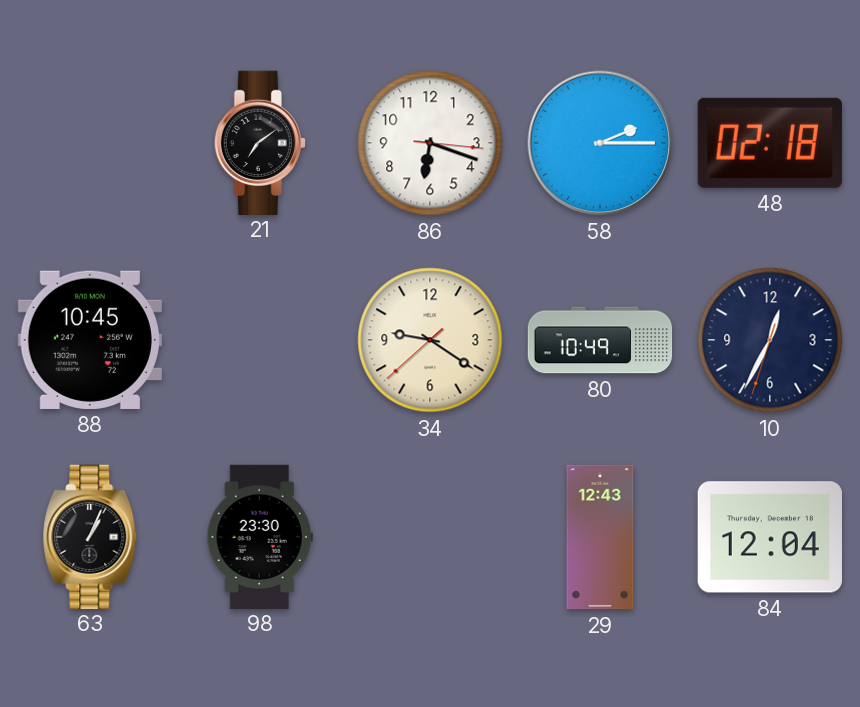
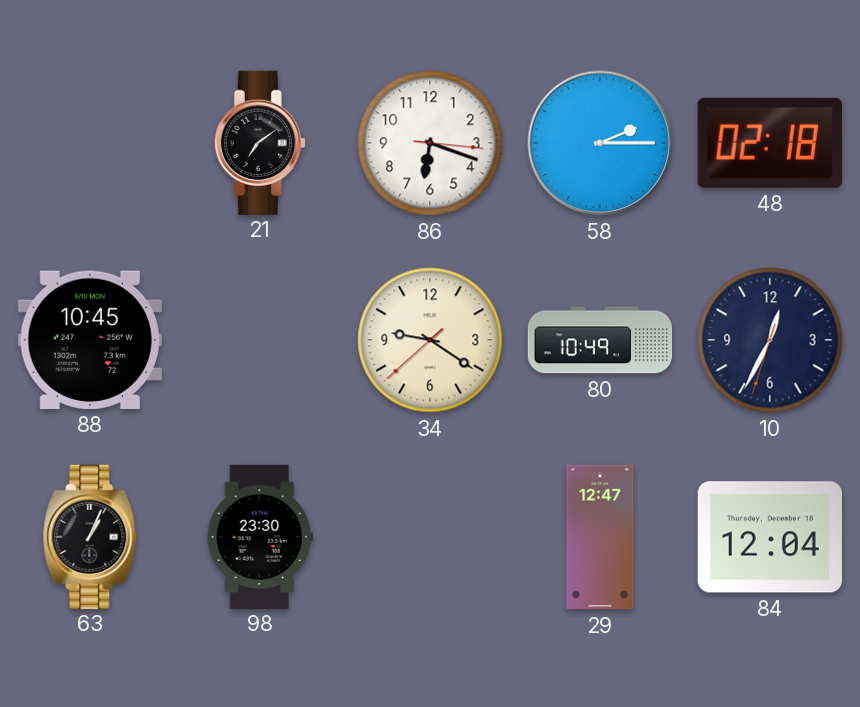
29: 12:43 -> 12:47 (600, 537)
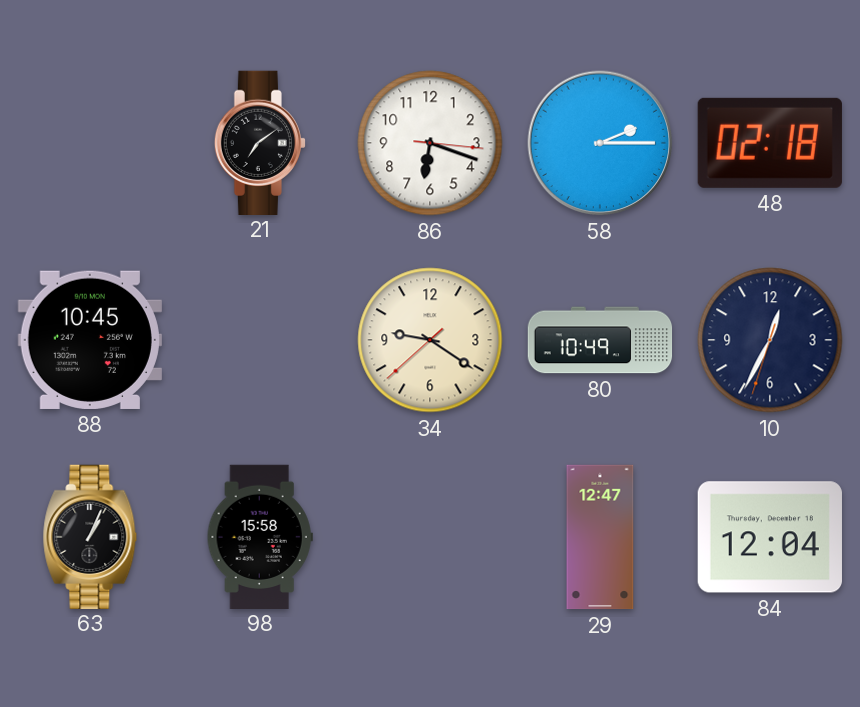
98: 23:30 -> 15:58 (260, 536)
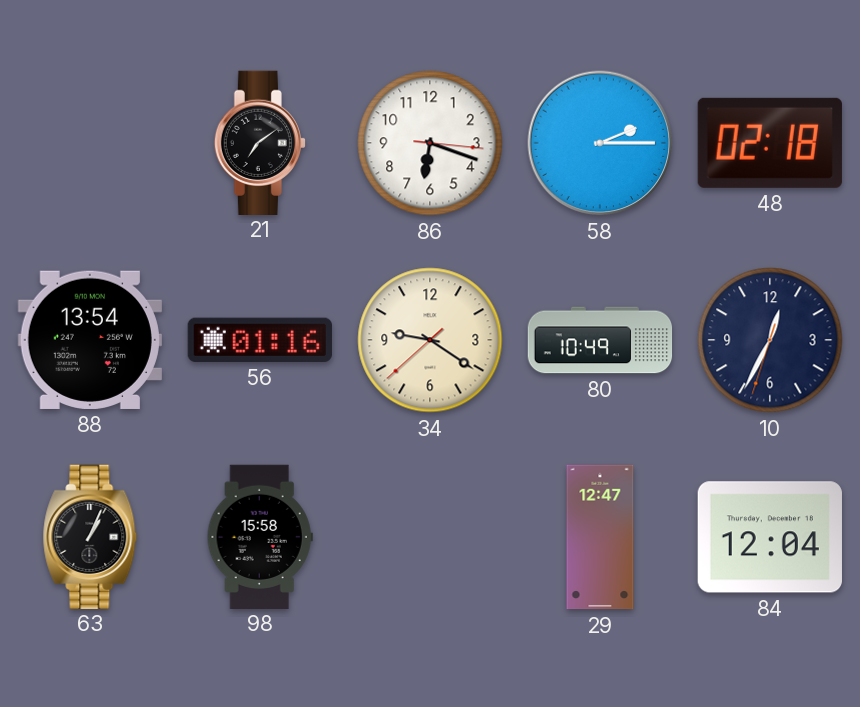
88: 10:45 -> 13:54 (90, 340)
56: none -> 01:16 (260, 340)
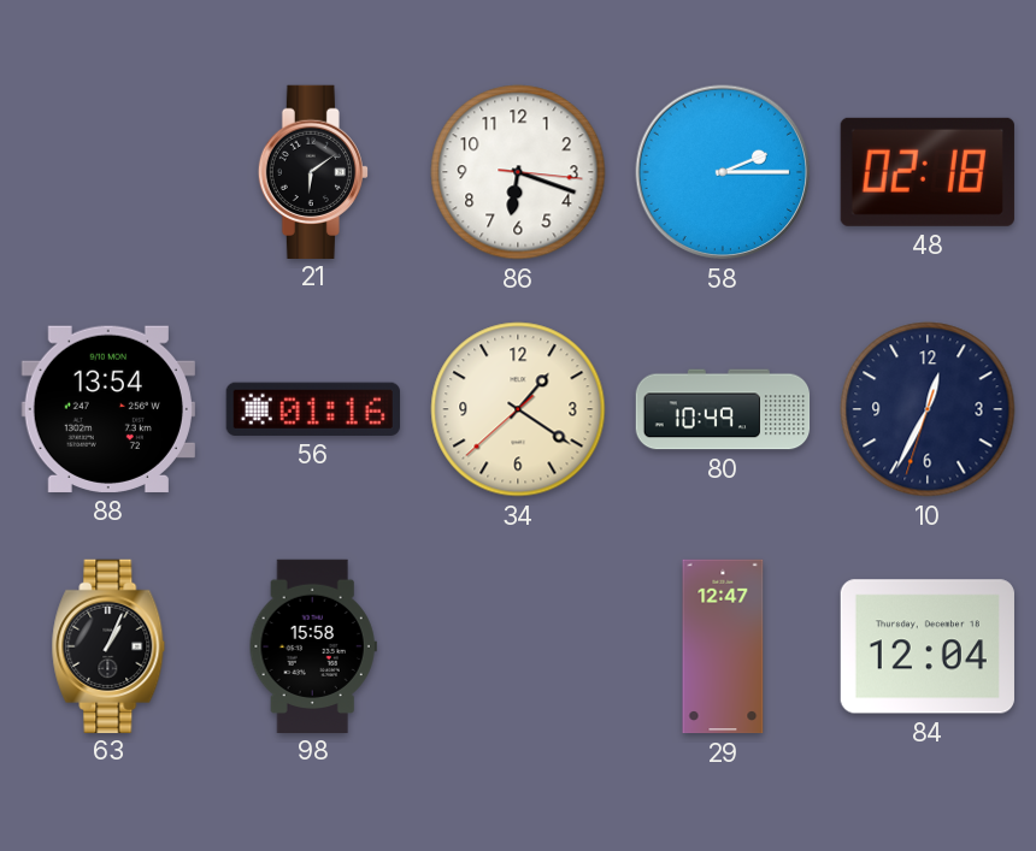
21: 7:09 -> 6:09 (313, 171)
34: 9:20 -> 1:20 (518, 409)
